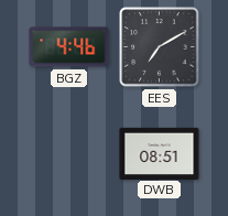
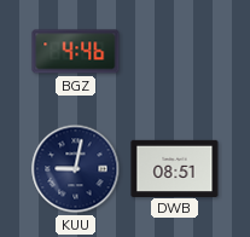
EES: 7:10 -> none (160, 47)
KUU: none -> 9:02 (76, 169)
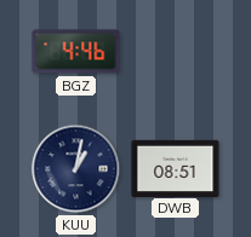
KUU: 9:02 -> 1:02 (76, 169)
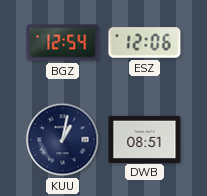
BGZ: 4:46 -> 12:54 (63, 43)
ESZ: none -> 12:06 (145, 43)
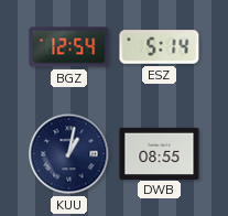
ESZ: 12:06 -> 5:14 (160, 47)
DWB: 08:51 -> 08:55 (160, 153)
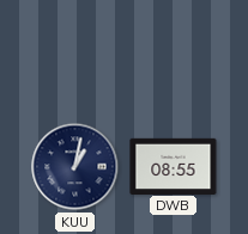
BGZ: 12:54 -> none (69, 47)
ESZ: 5:14 -> none (160, 47)
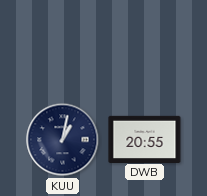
DWB: 08:55 -> 20:55 (145, 139)
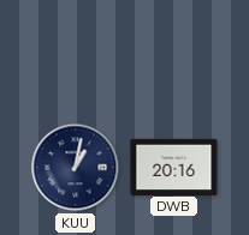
DWB: 20:55 -> 20:16 (174, 167)
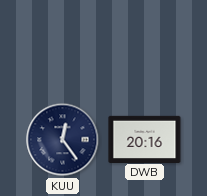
KUU: 1:02 -> 12:24 (63, 140)
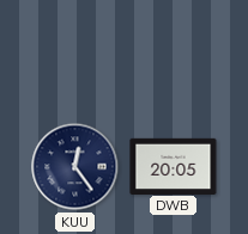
DWB: 20:16 -> 20:05 (174, 166)
